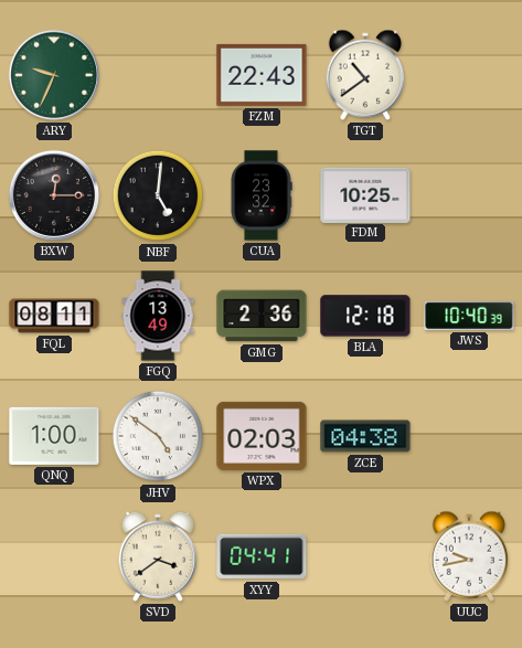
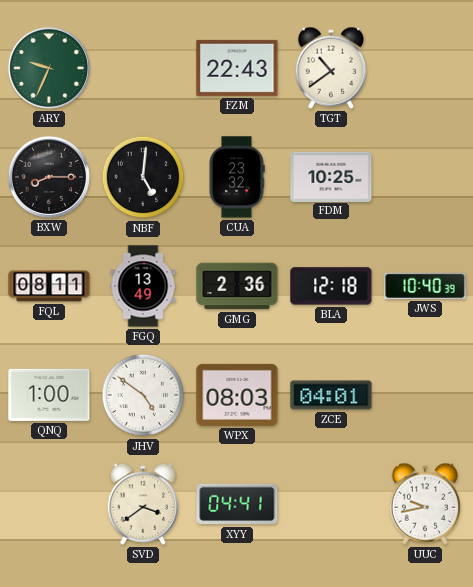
BXW: 12:15 -> 8:15 (49, 177)
WPX: 02:03 -> 08:03 (237, 395)
ZCE: 04:38 -> 04:01 (331, 395)
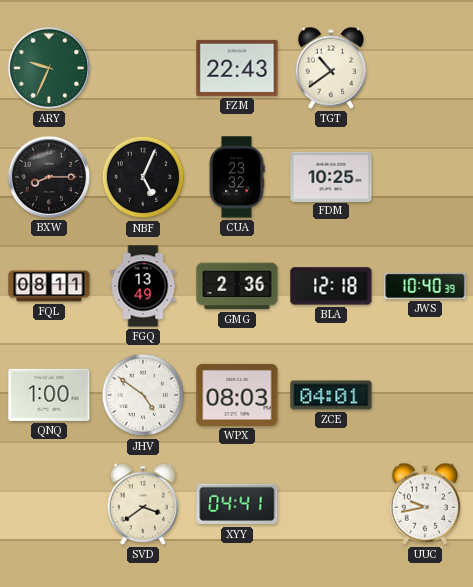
NBF: 5:01 -> 5:04 (143, 177)
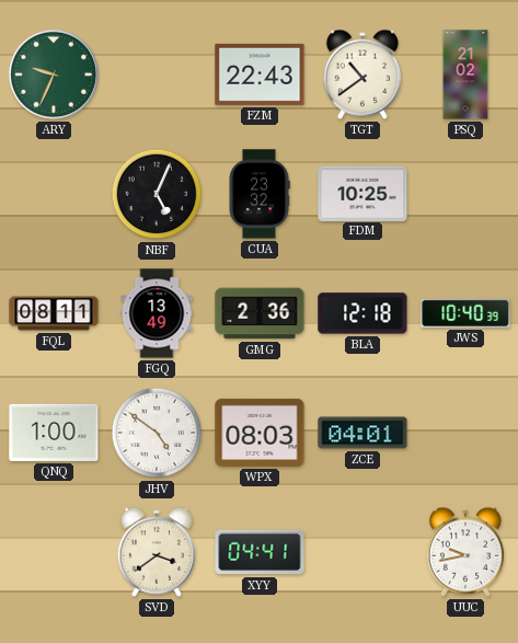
PSQ: none -> 21:02 (465, 74)
BXW: 8:15 -> none (49, 177)
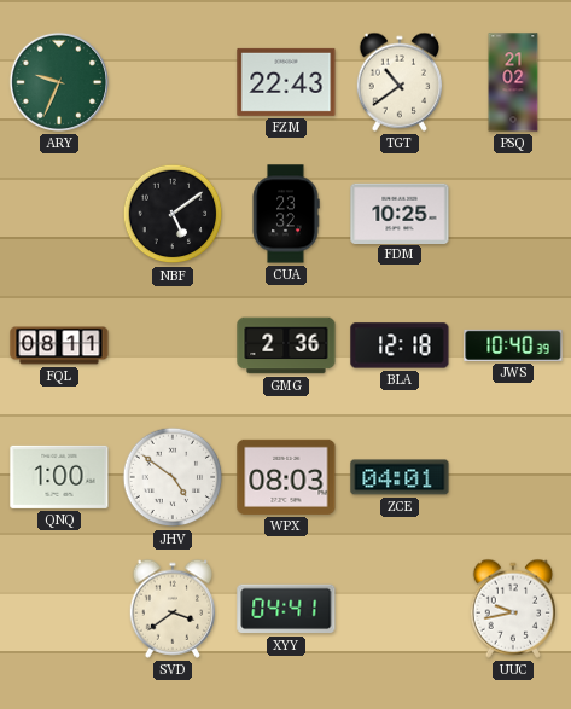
NBF: 5:04 -> 5:09 (173, 214)
FGQ: 13:49 -> none (157, 313)
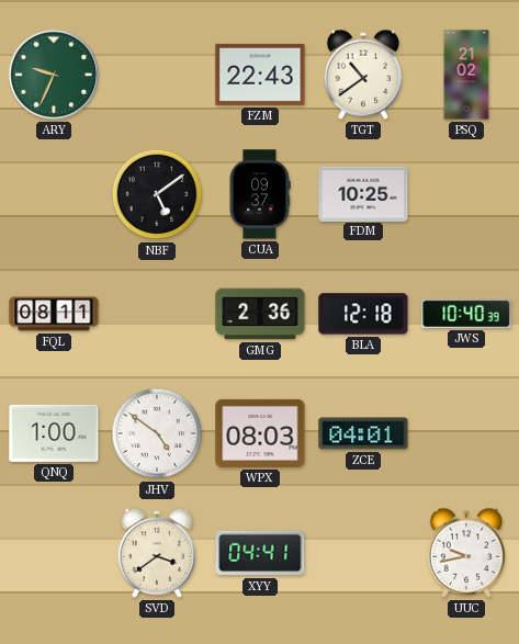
CUA: 23:32 -> 09:37 (260, 194)
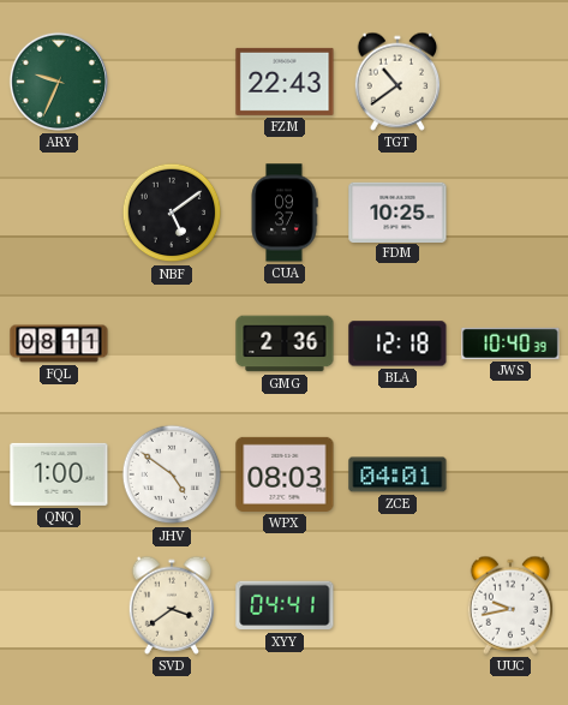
PSQ: 21:02 -> none (466, 75)
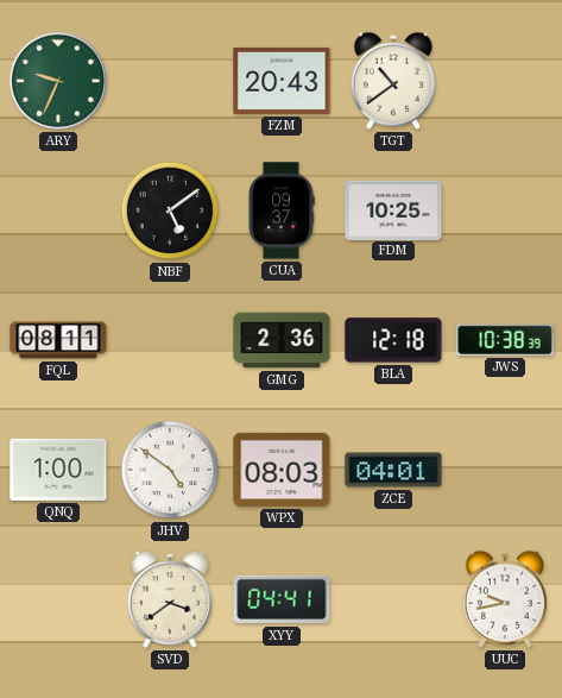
FZM: 22:43 -> 20:43 (282, 81)
JWS: 10:40 -> 10:38 (505, 340)
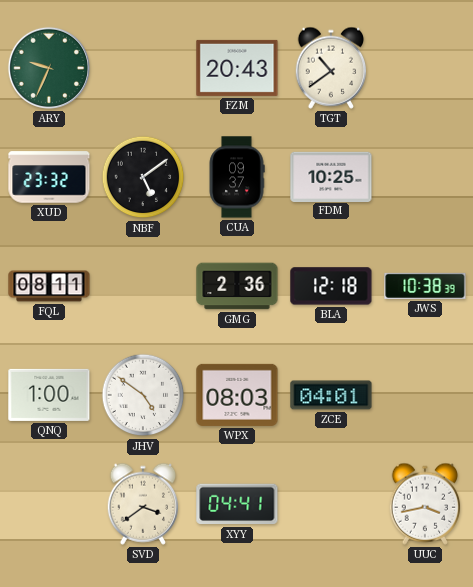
XUD: none -> 23:32 (49, 177)
UUC: 9:43 -> 3:43 (425, 504)
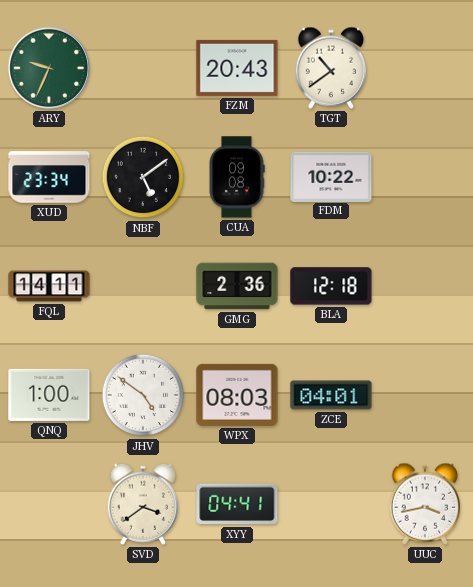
XUD: 23:32 -> 23:34 (49, 177)
CUA: 09:37 -> 09:08 (237, 177)
FDM: 10:25 -> 10:22 (331, 176)
FQL: 08:11 -> 14:11 (49, 286)
JWS: 10:38 -> none (425, 286)
